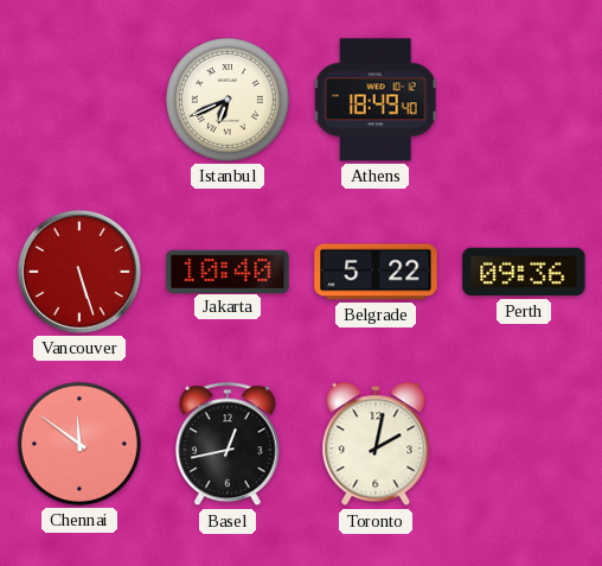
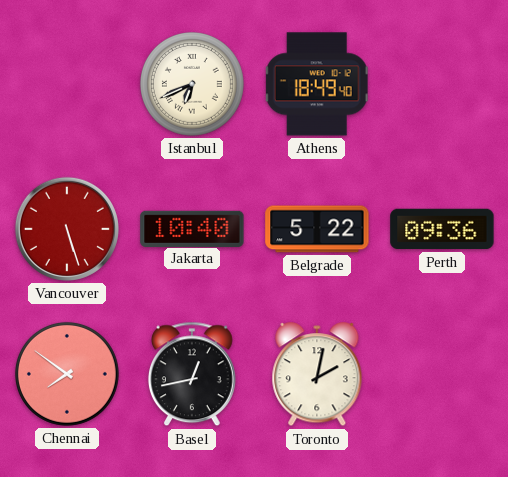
Chennai: 11:51 -> 7:51 (67, 374)
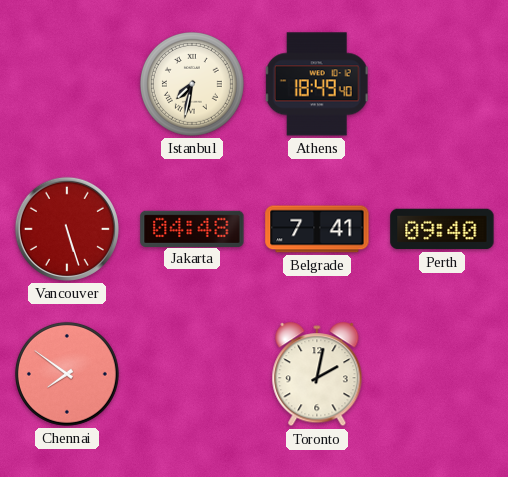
Istanbul: 6:41 -> 7:32 (192, 84)
Jakarta: 10:40 -> 04:48 (192, 228)
Belgrade: 5:22 -> 7:41 (317, 229)
Perth: 09:36 -> 09:40 (442, 229)
Basel: 12:43 -> none (192, 374)
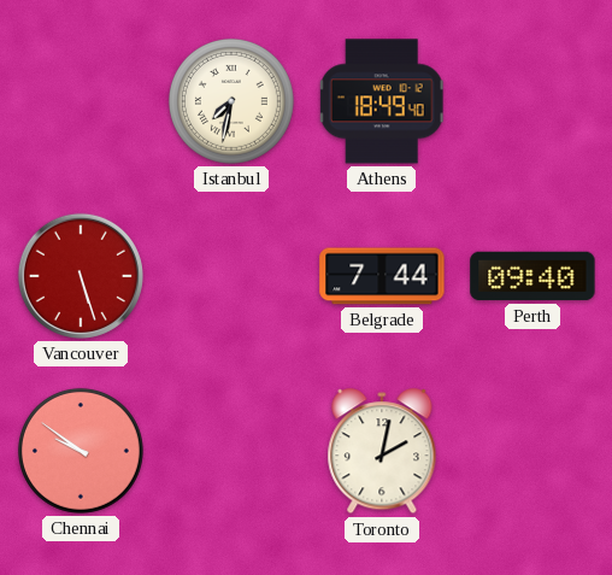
Jakarta: 04:48 -> none (192, 228)
Belgrade: 7:41 -> 7:44 (382, 276)
Chennai: 7:51 -> 9:51 (81, 451)
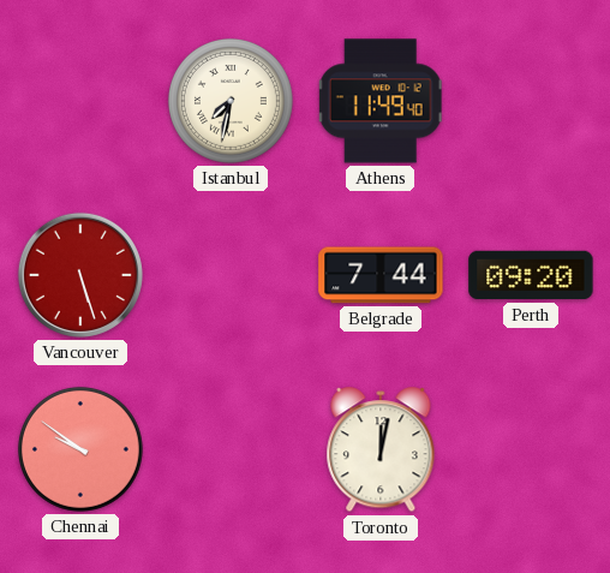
Athens: 18:49 -> 11:49 (381, 101)
Perth: 09:40 -> 09:20 (531, 275)
Toronto: 2:02 -> 12:02 (381, 450)
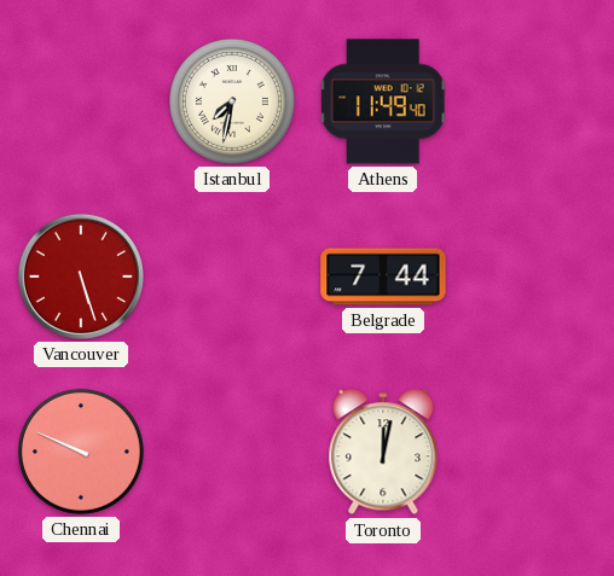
Perth: 09:20 -> none (531, 275)
Chennai: 9:51 -> 9:49 (81, 452)
